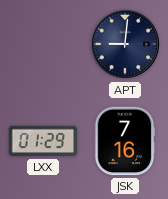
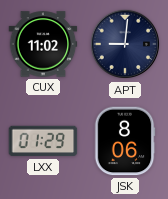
CUX: none -> 11:02 (43, 44)
JSK: 7:16 -> 8:06 (125, 141)
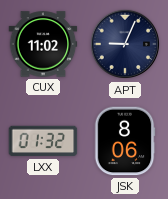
APT: 9:01 -> 9:04 (125, 44)
LXX: 01:29 -> 01:32 (43, 141)
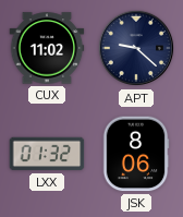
APT: 9:04 -> 9:22 (136, 48)
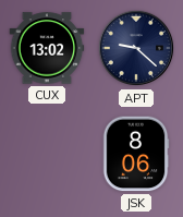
CUX: 11:02 -> 13:02 (47, 48)
LXX: 01:32 -> none (47, 154)
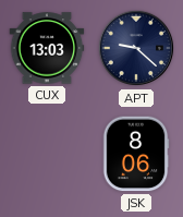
CUX: 13:02 -> 13:03 (47, 48)
